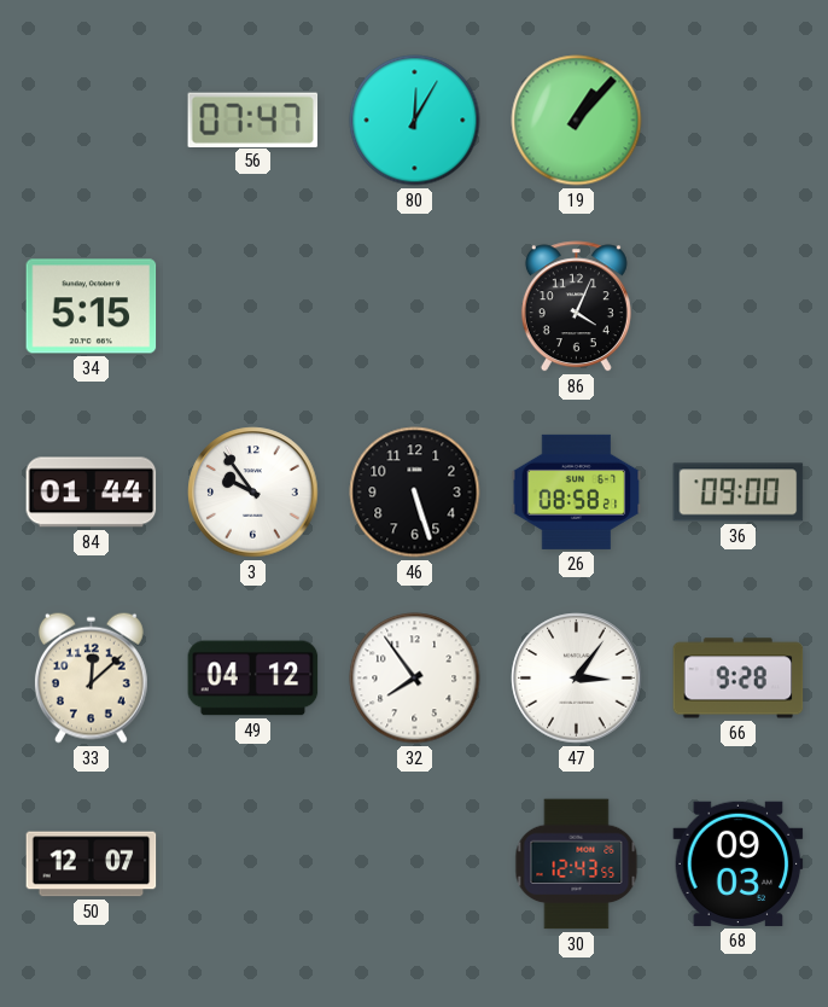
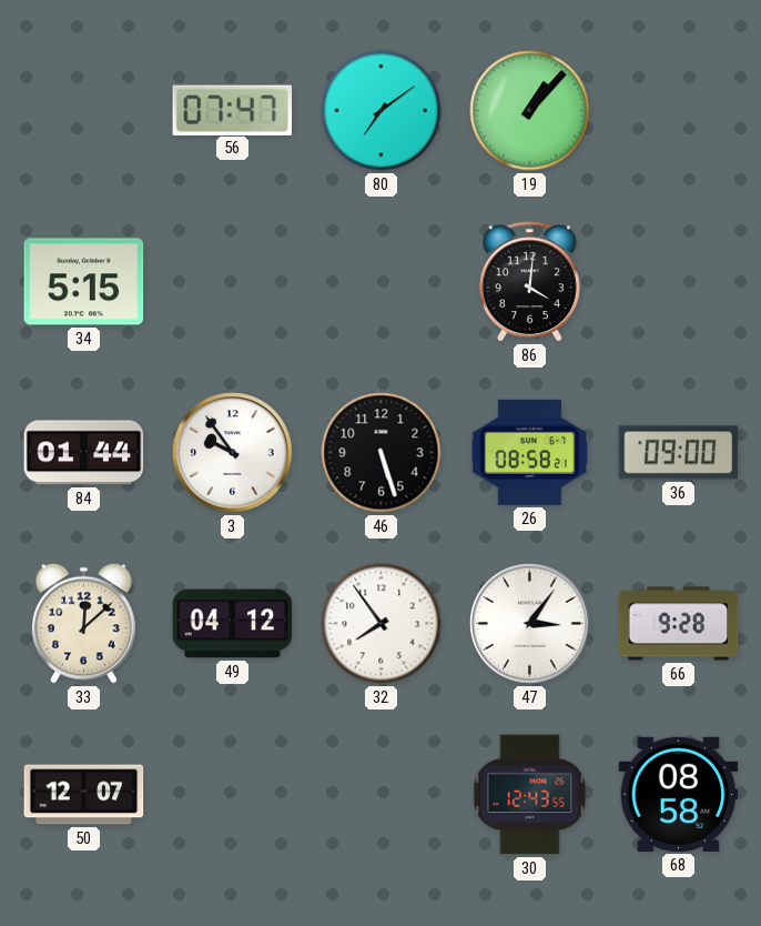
80: 12:05 -> 7:09 (382, 111)
86: 4:04 -> 4:01 (529, 282)
68: 09:03 -> 08:58 (679, 794)
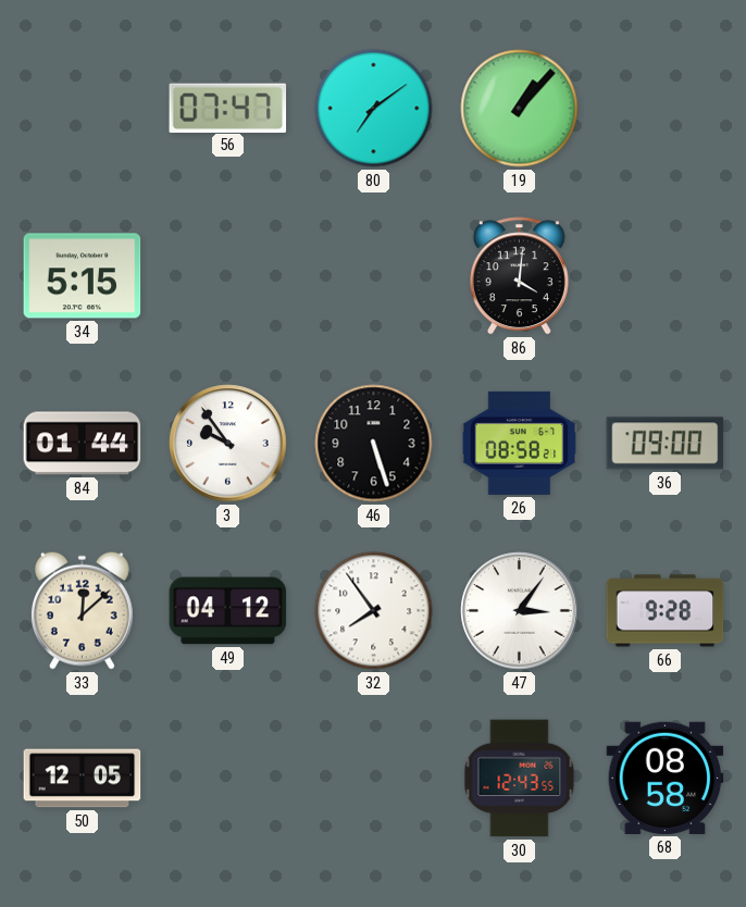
50: 12:07 -> 12:05 (83, 779)
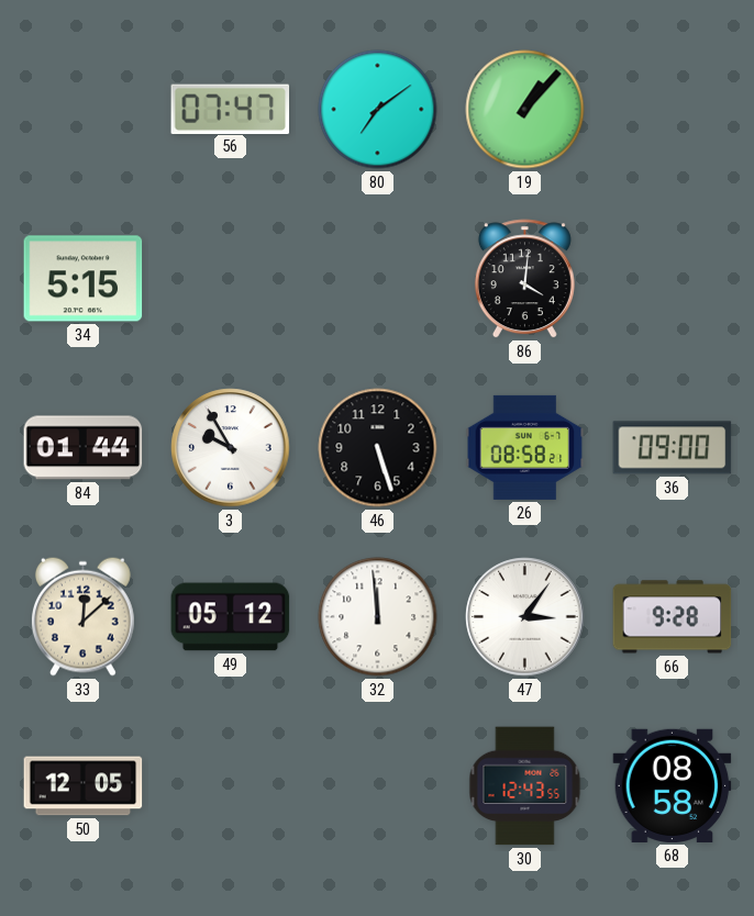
3: 9:54 -> 9:55 (231, 448)
49: 04:12 -> 05:12 (231, 617)
32: 7:54 -> 11:59 (378, 617)
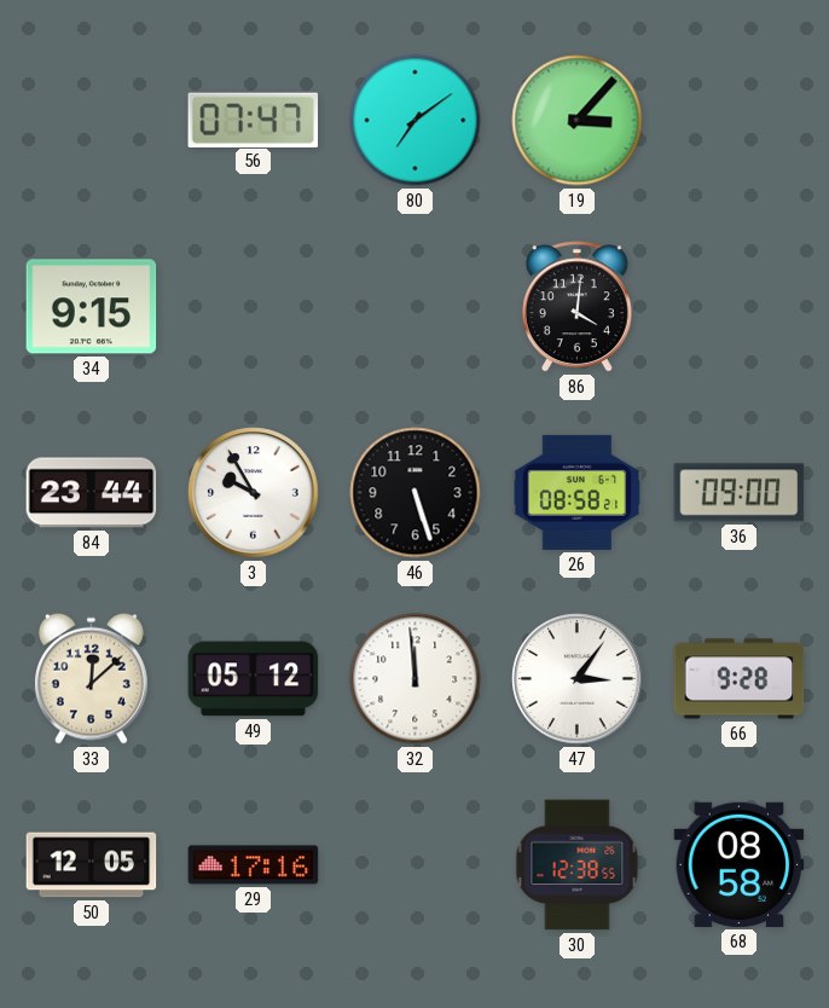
19: 1:07 -> 3:07 (578, 121)
34: 5:15 -> 9:15 (92, 307)
84: 01:44 -> 23:44 (92, 493)
29: none -> 17:16 (254, 865)
30: 12:43 -> 12:38 (578, 865)
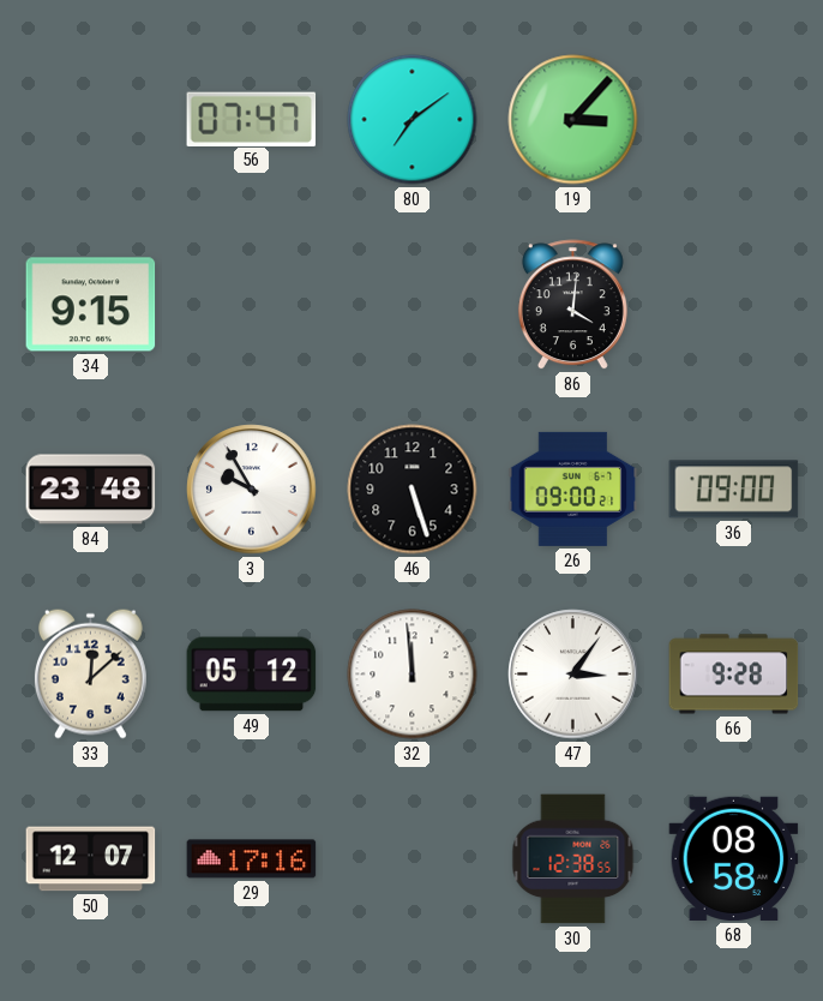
84: 23:44 -> 23:48 (91, 490)
26: 08:58 -> 09:00 (573, 488)
50: 12:05 -> 12:07 (91, 859)
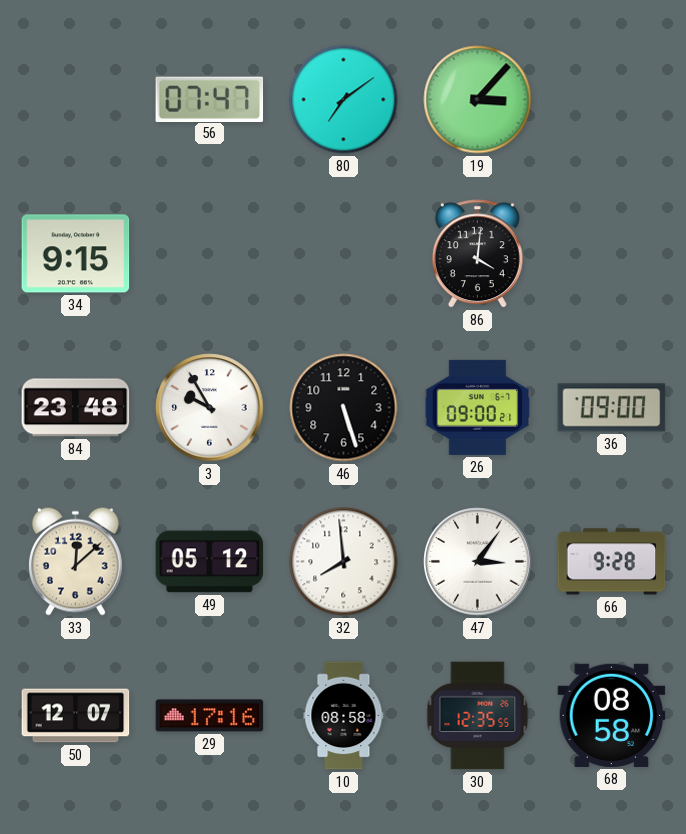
32: 11:59 -> 7:59 (344, 562)
10: none -> 08:58 (344, 716)
30: 12:38 -> 12:35 (478, 716)
